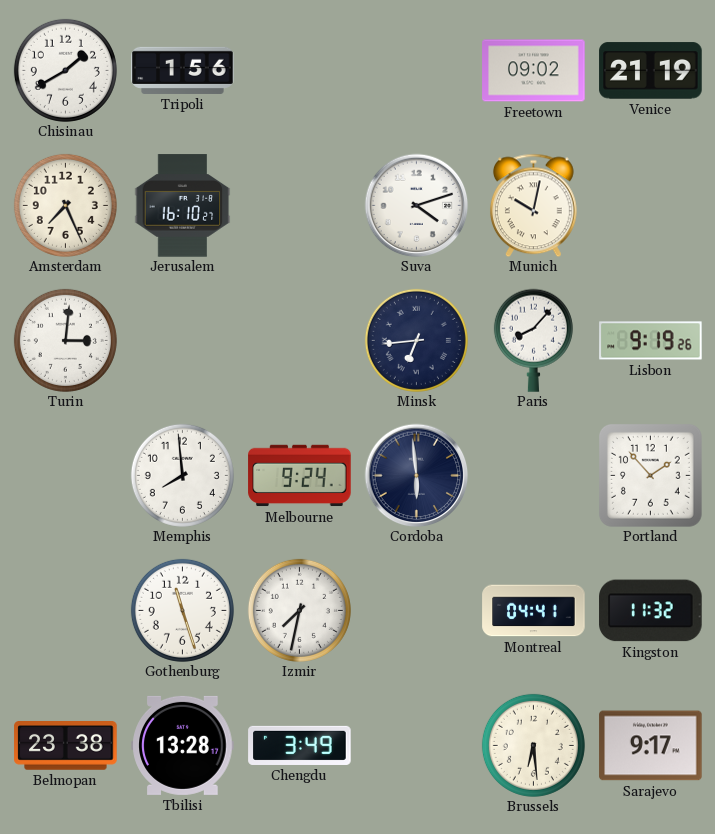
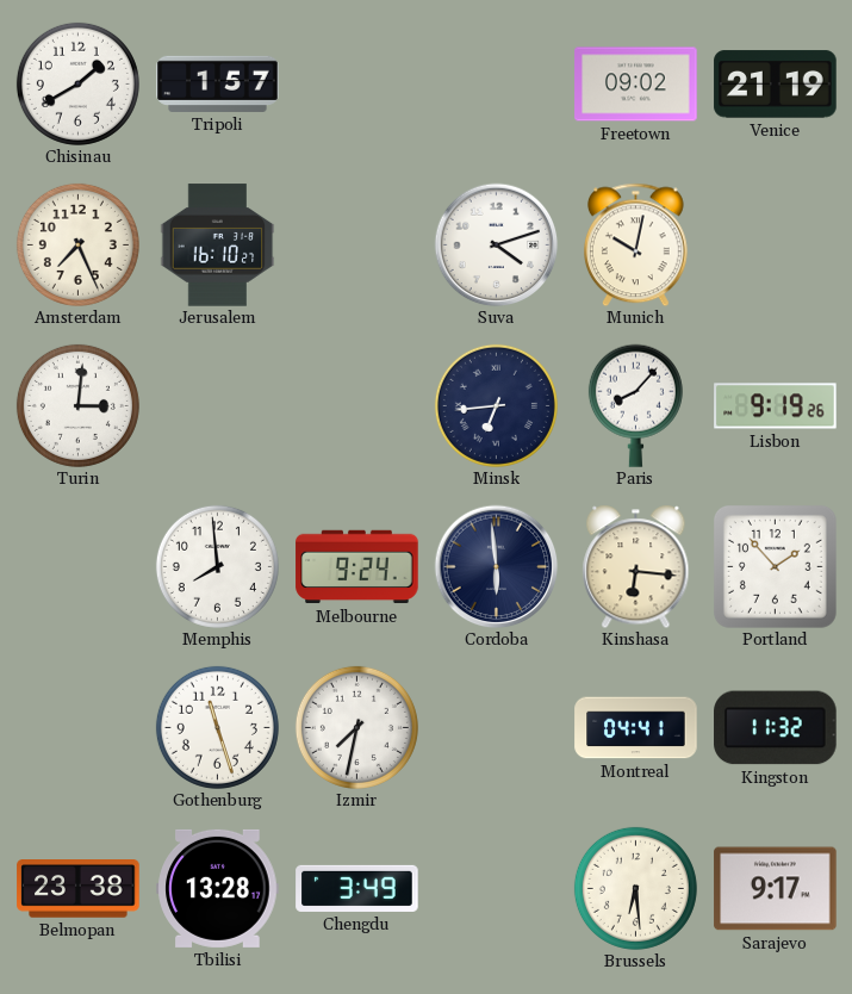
Tripoli: 1:56 -> 1:57 (218, 83)
Kinshasa: none -> 6:16 (636, 566)
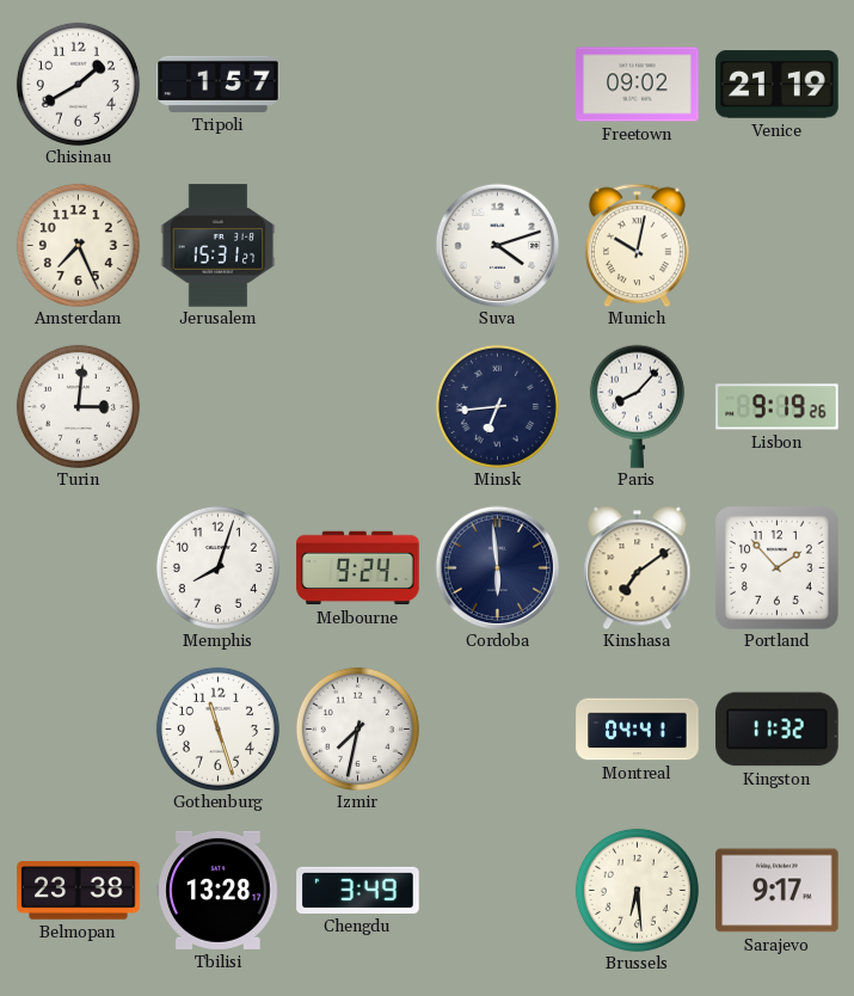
Jerusalem: 16:10 -> 15:31 (219, 246)
Memphis: 7:59 -> 8:03 (217, 567)
Kinshasa: 6:16 -> 7:09 (638, 567)
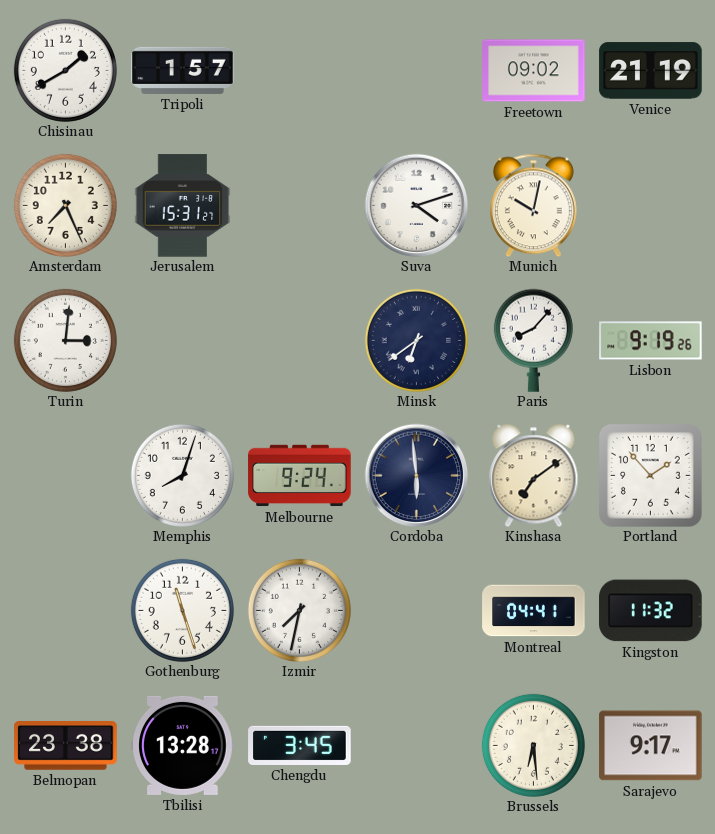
Minsk: 6:44 -> 6:39 (416, 340)
Chengdu: 3:49 -> 3:45 (300, 745)
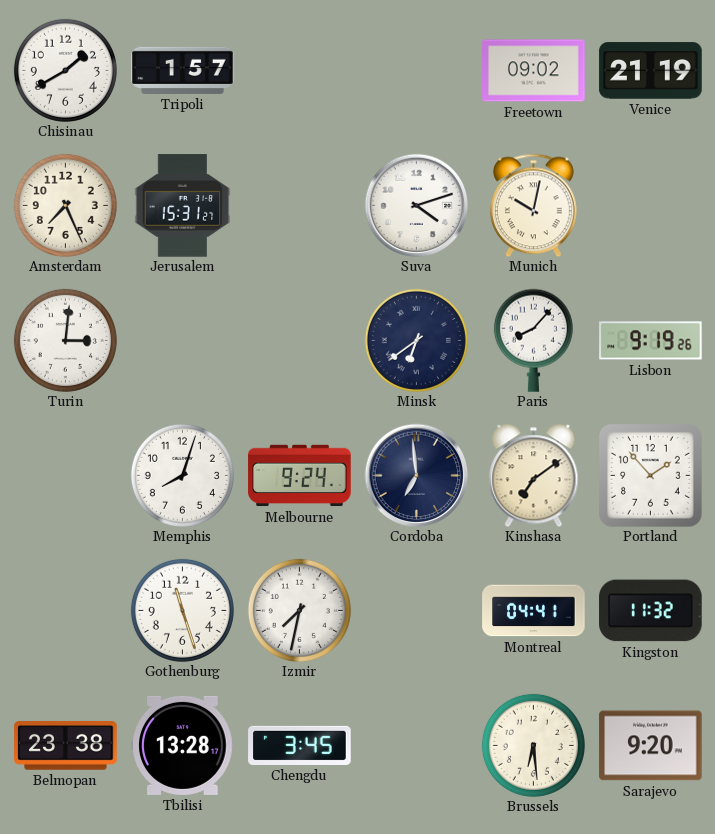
Cordoba: 5:59 -> 6:59 (416, 475)
Sarajevo: 9:17 -> 9:20 (651, 746)
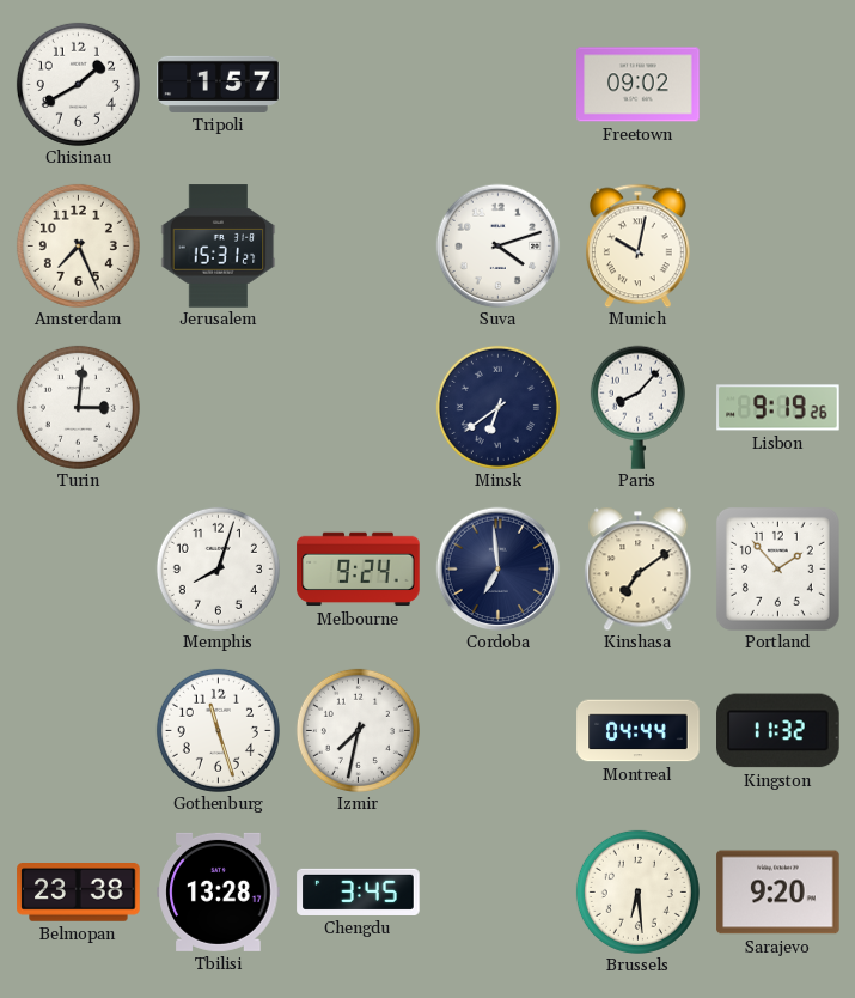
Venice: 21:19 -> none (651, 71)
Montreal: 04:41 -> 04:44 (639, 731)
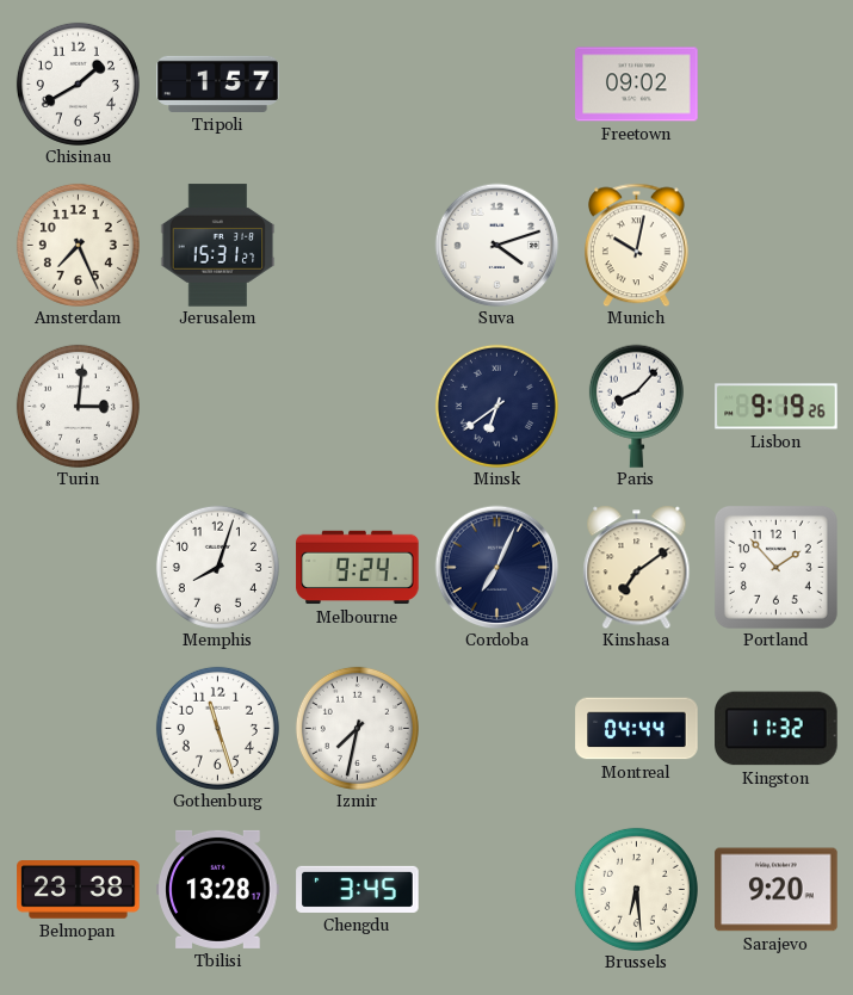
Cordoba: 6:59 -> 7:04 (496, 567)
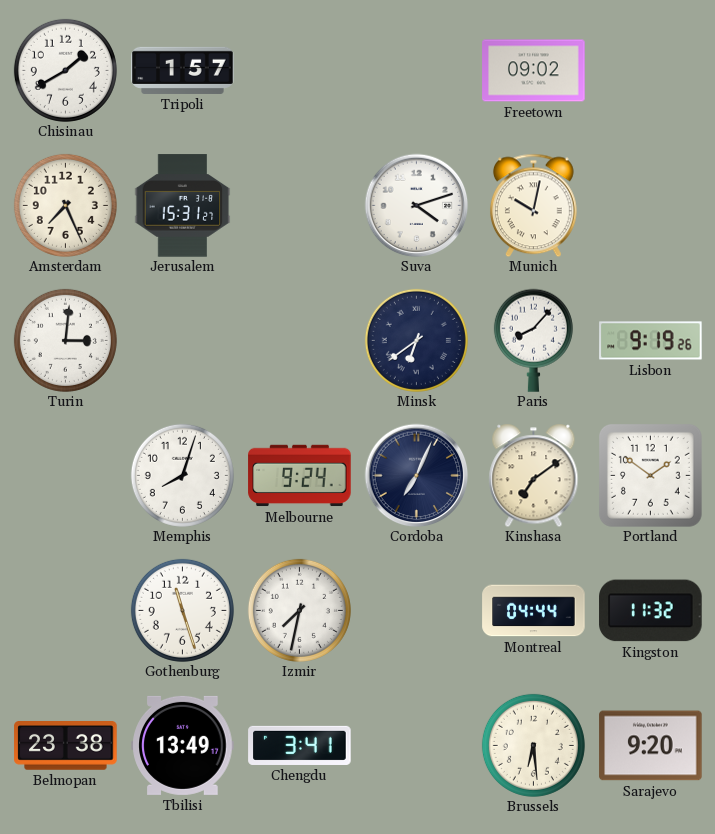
Portland: 1:53 -> 1:51 (650, 475)
Tbilisi: 13:28 -> 13:49 (183, 745)
Chengdu: 3:45 -> 3:41 (300, 745)
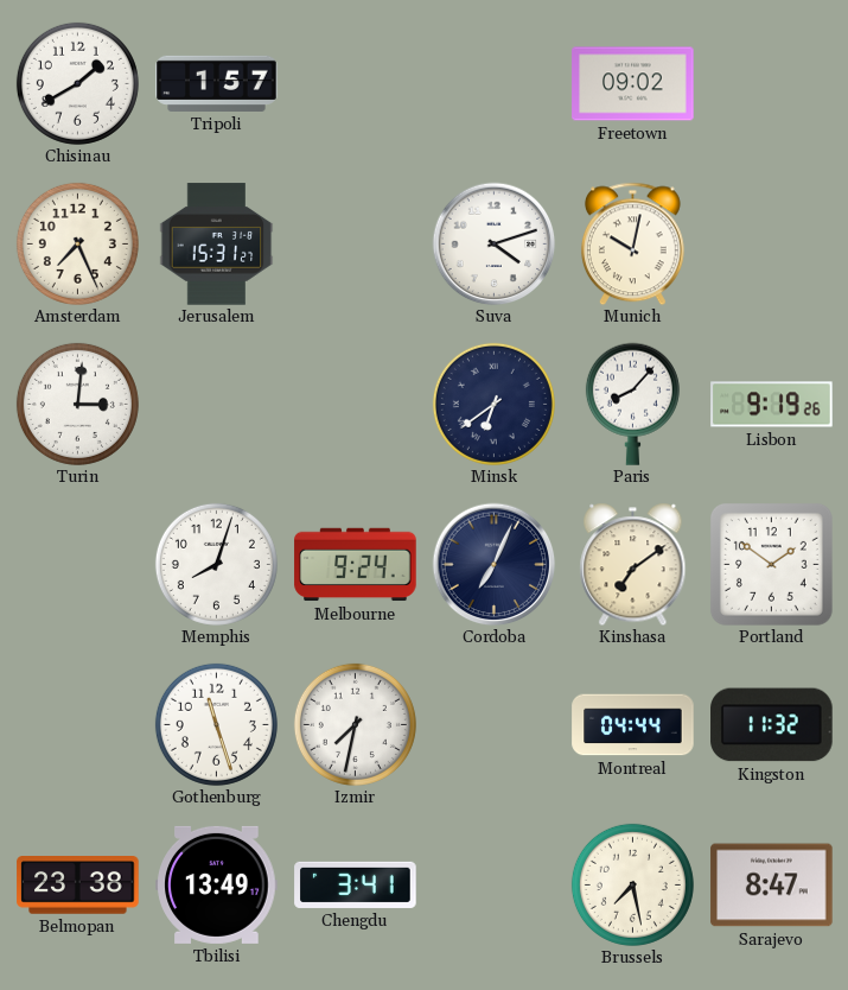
Brussels: 6:29 -> 7:28 (632, 884)
Sarajevo: 9:20 -> 8:47 (772, 886)
